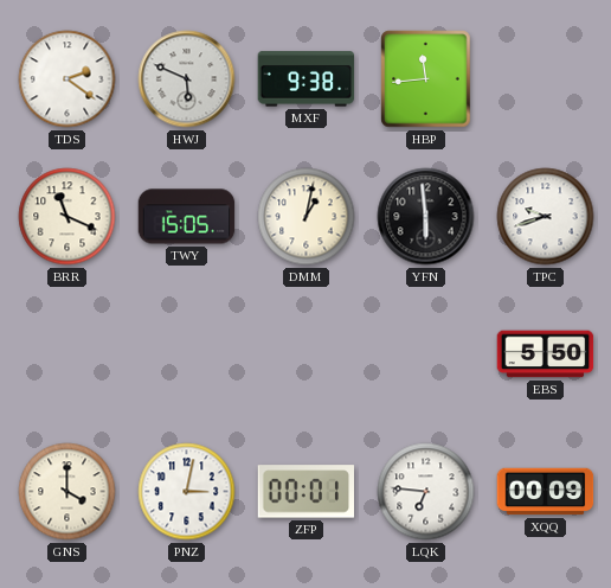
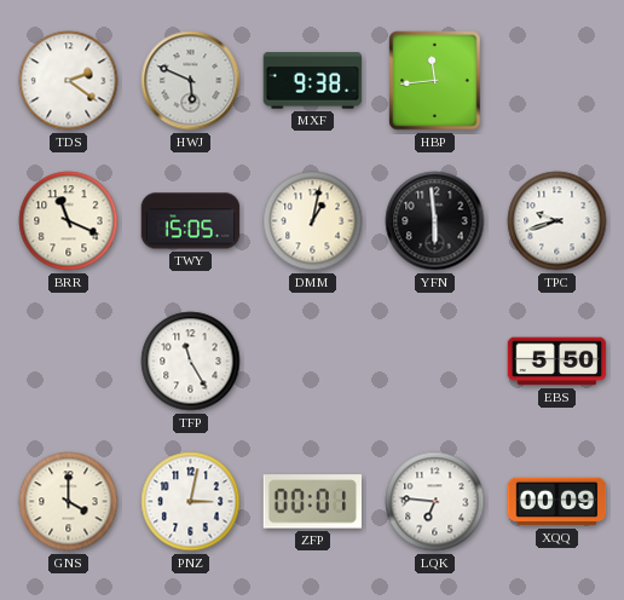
TFP: none -> 11:25 (191, 362)
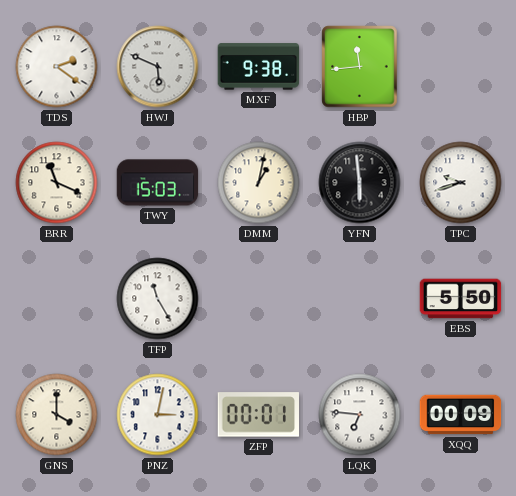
TWY: 15:05 -> 15:03 (158, 183)
